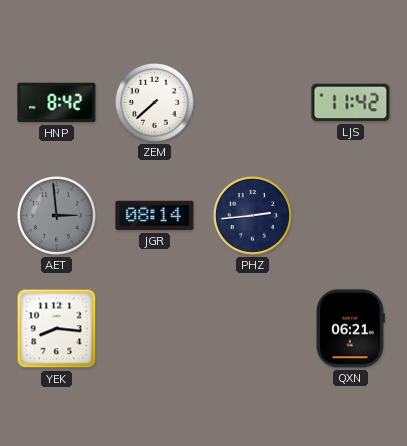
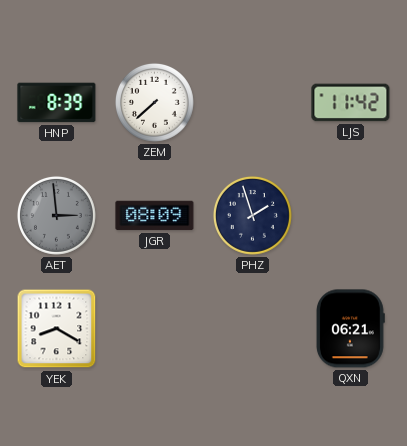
HNP: 8:42 -> 8:39 (57, 103)
JGR: 08:14 -> 08:09 (155, 216)
PHZ: 2:44 -> 1:57 (252, 215)
YEK: 8:16 -> 8:20 (57, 329)
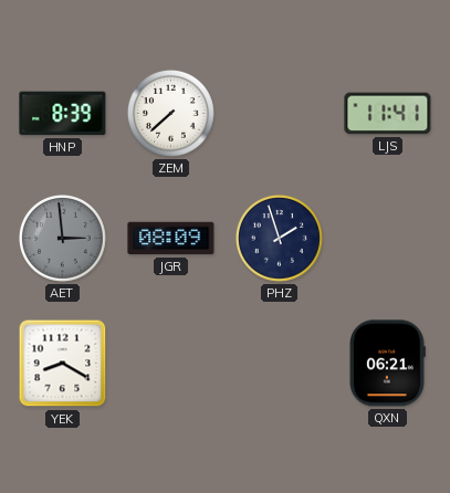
LJS: 11:42 -> 11:41 (388, 114)
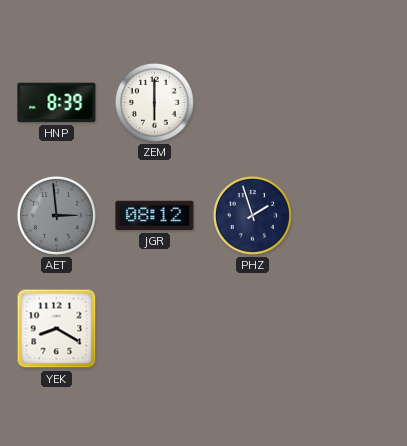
ZEM: 7:38 -> 6:00 (154, 102)
LJS: 11:41 -> none (388, 114)
JGR: 08:09 -> 08:12 (155, 216)
QXN: 06:21 -> none (387, 364)
